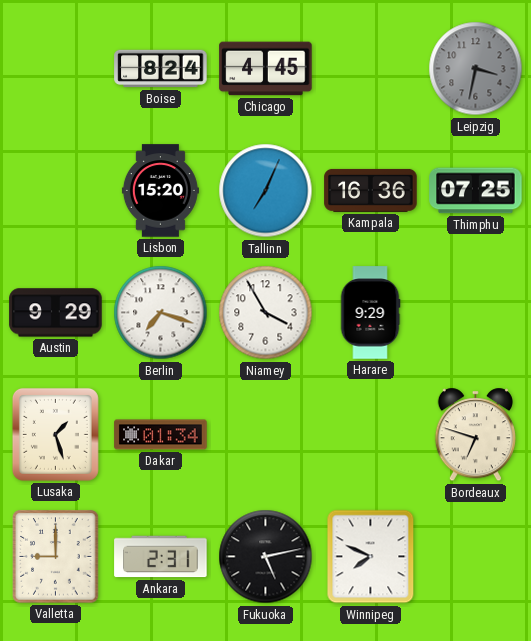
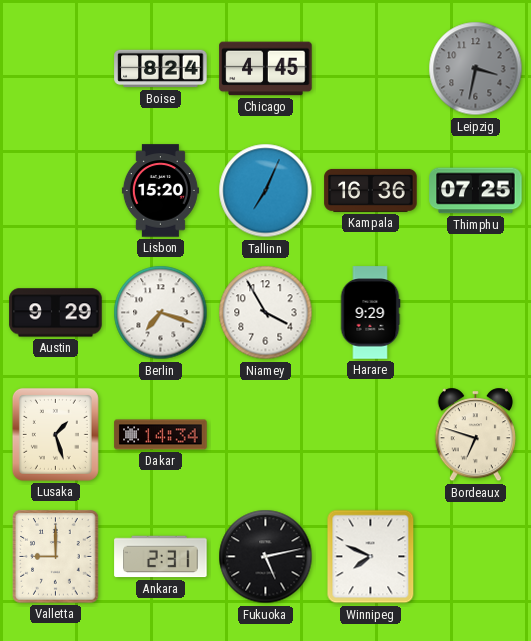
Dakar: 01:34 -> 14:34 (161, 435)
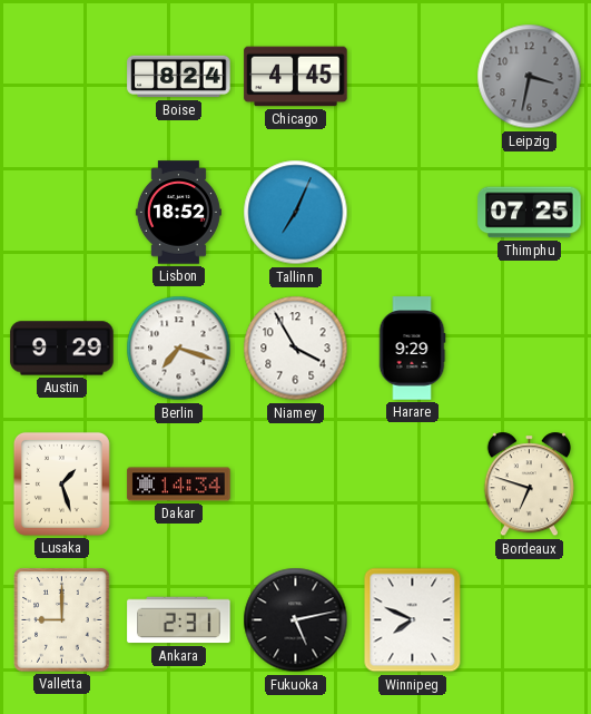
Lisbon: 15:20 -> 18:52 (178, 213)
Kampala: 16:36 -> none (371, 190)
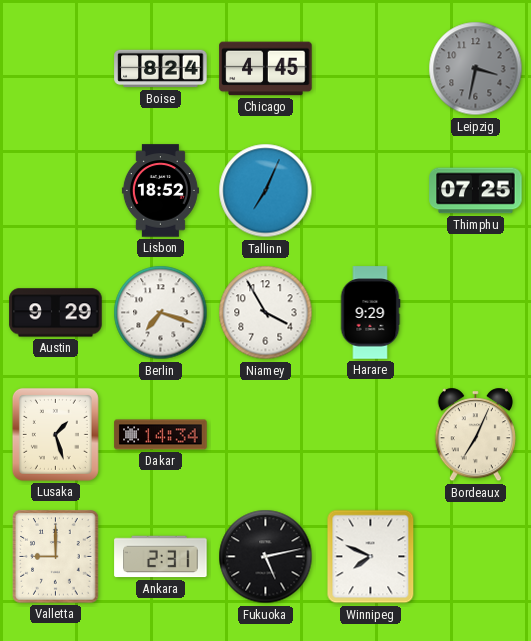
Bordeaux: 6:48 -> 7:04 (475, 435)
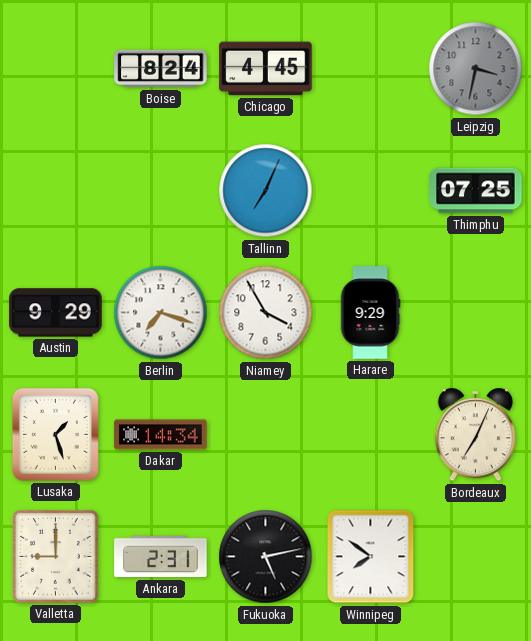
Lisbon: 18:52 -> none (160, 191)
Winnipeg: 7:49 -> 7:51 (371, 557)
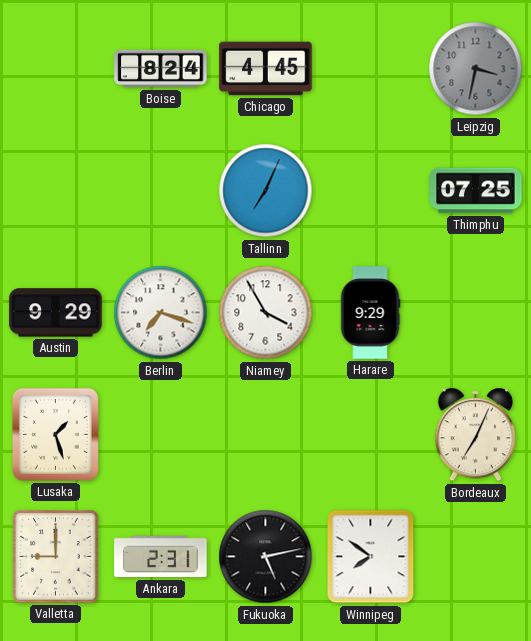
Dakar: 14:34 -> none (161, 435)
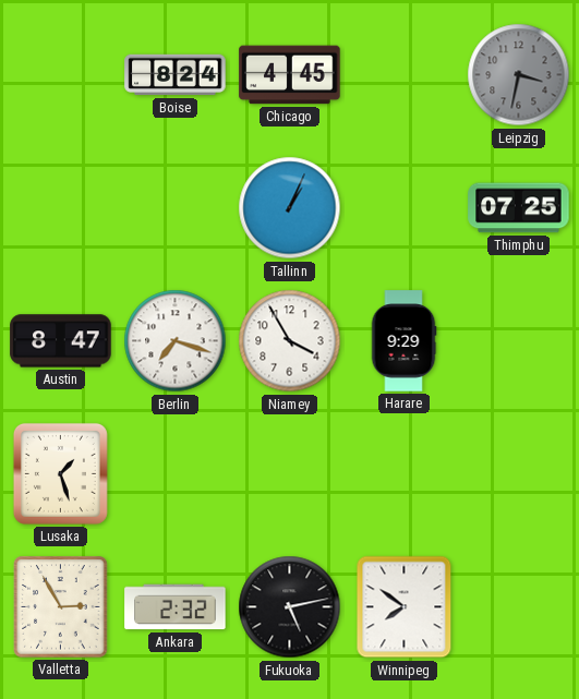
Tallinn: 7:04 -> 1:04 (290, 208)
Austin: 9:29 -> 8:47 (61, 341)
Bordeaux: 7:04 -> none (475, 435)
Valletta: 9:00 -> 2:55 (61, 607)
Ankara: 2:31 -> 2:32 (176, 607)
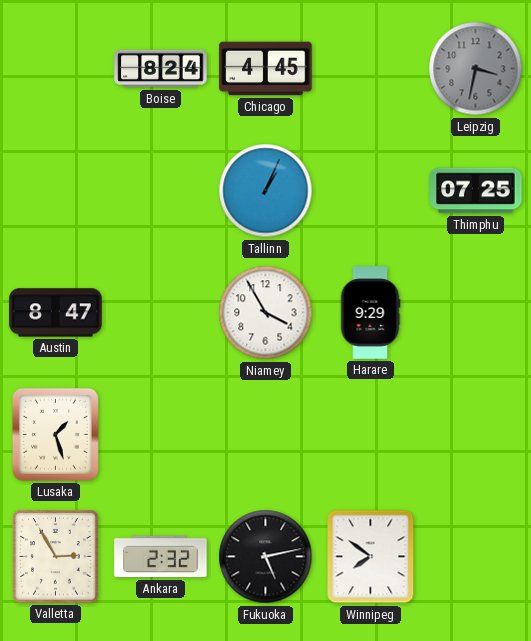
Berlin: 7:18 -> none (176, 341)
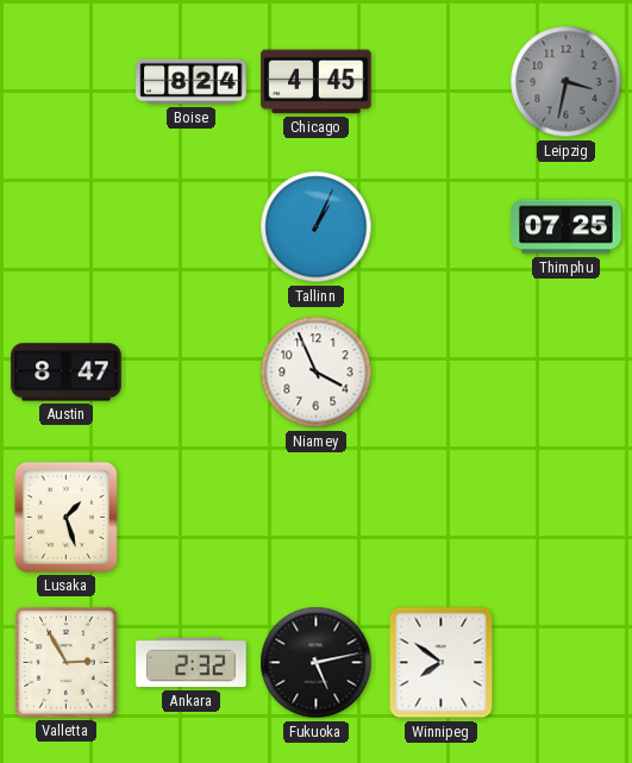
Niamey: 3:55 -> 3:56 (317, 373)
Harare: 9:29 -> none (370, 313)
